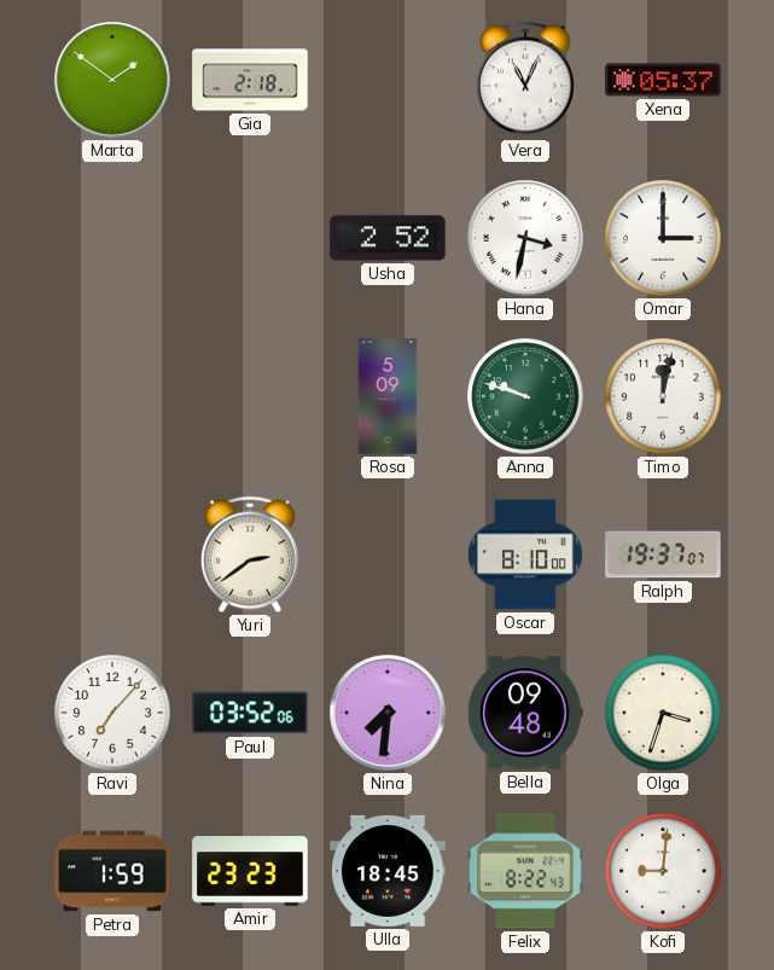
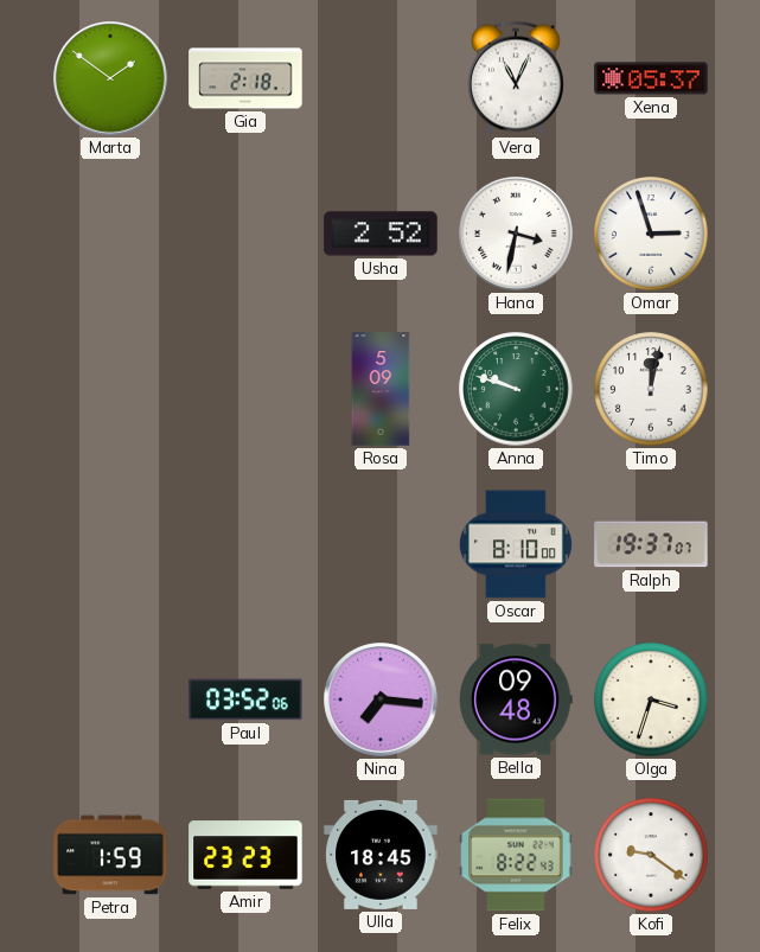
Omar: 3:00 -> 2:57 (651, 234)
Yuri: 2:39 -> none (250, 554)
Ravi: 7:07 -> none (112, 713)
Nina: 7:31 -> 7:16 (381, 699)
Kofi: 9:01 -> 9:21 (651, 855)
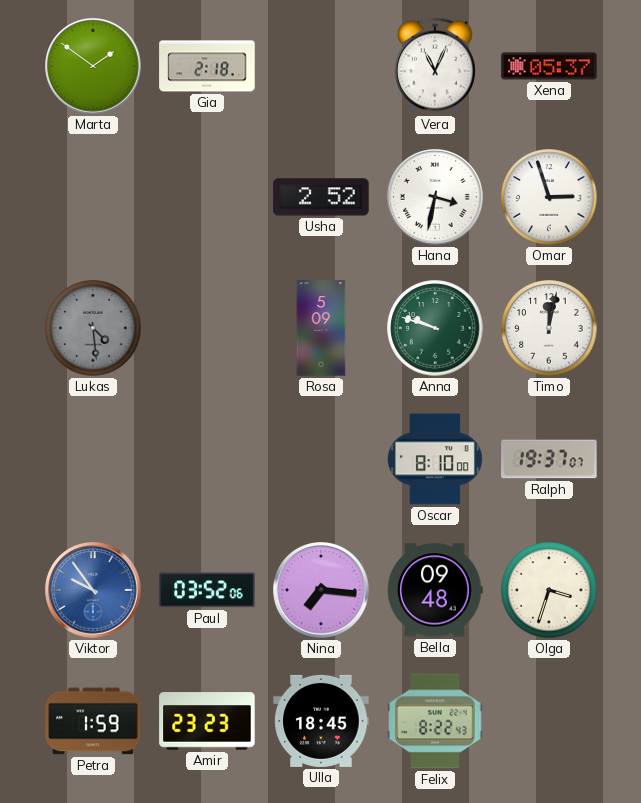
Lukas: none -> 4:29 (93, 328)
Viktor: none -> 9:54 (93, 590)
Kofi: 9:21 -> none (651, 855)
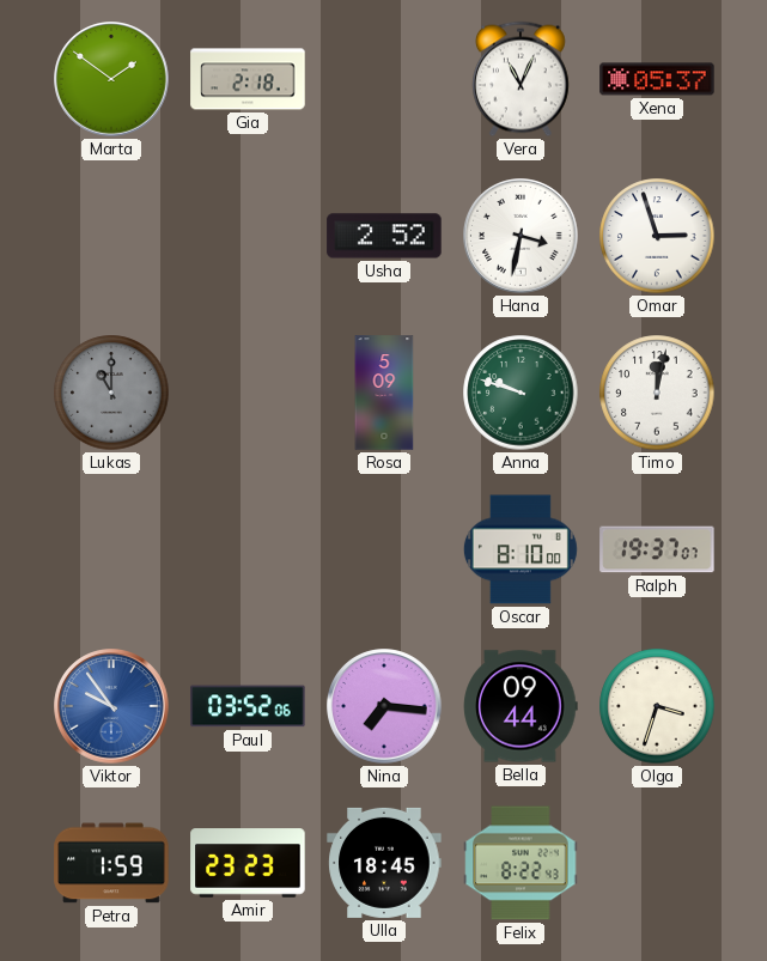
Lukas: 4:29 -> 11:00 (111, 393)
Bella: 09:48 -> 09:44 (521, 706)
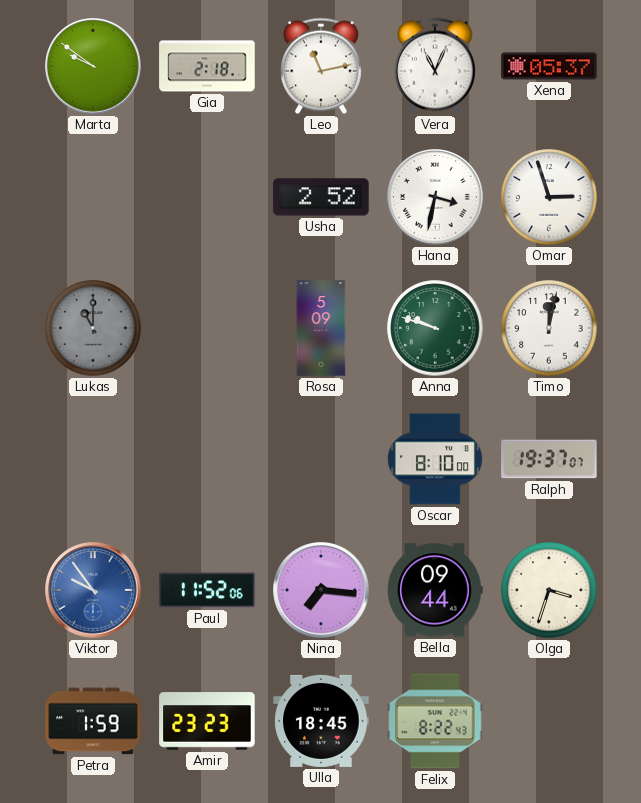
Marta: 1:51 -> 9:51 (93, 66)
Leo: none -> 11:13 (321, 66)
Paul: 03:52 -> 11:52 (207, 590)
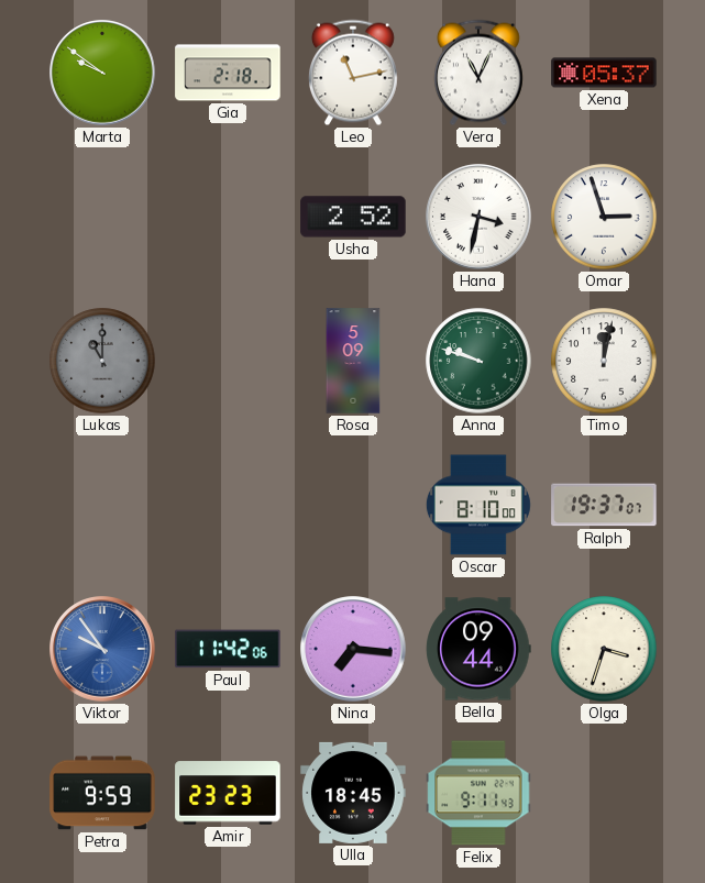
Paul: 11:52 -> 11:42 (228, 649)
Petra: 1:59 -> 9:59 (102, 793)
Felix: 8:22 -> 9:11 (478, 793)
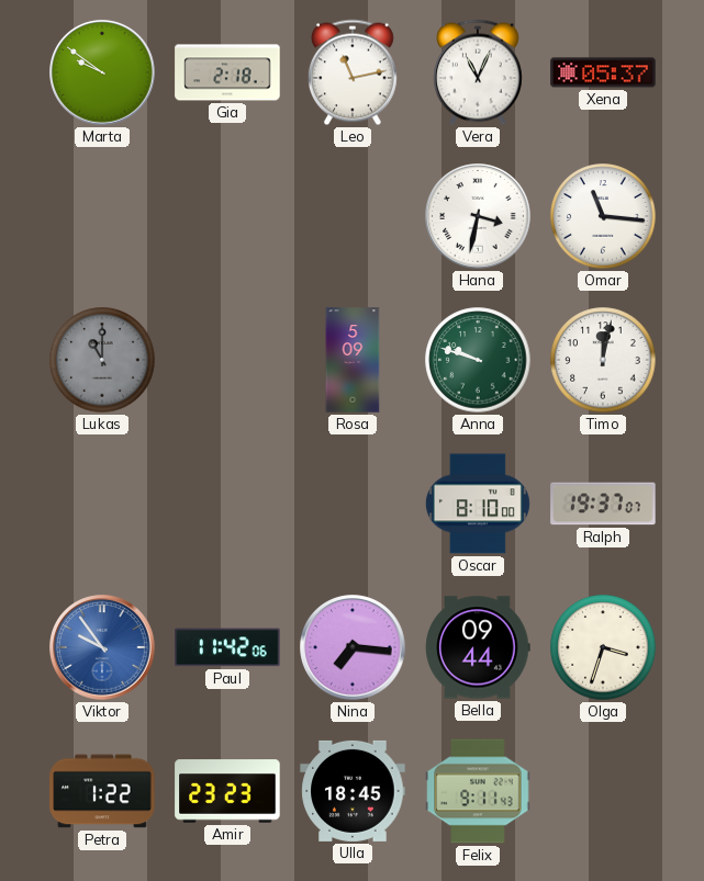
Usha: 2:52 -> none (353, 217)
Omar: 2:57 -> 11:16 (603, 216)
Petra: 9:59 -> 1:22 (102, 791)
